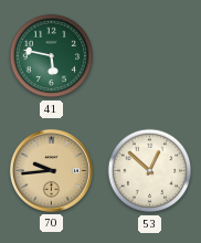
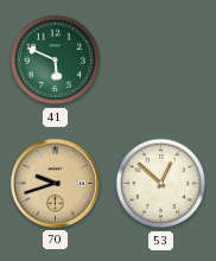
41: 5:47 -> 5:49 (56, 61)
70: 9:44 -> 9:42 (55, 183)
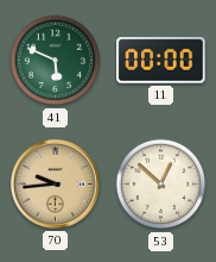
11: none -> 00:00 (161, 61)
70: 9:42 -> 9:44 (55, 183)
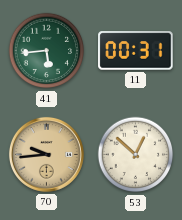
41: 5:49 -> 5:44 (47, 51)
11: 00:00 -> 00:31 (136, 51)
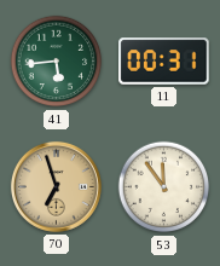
70: 9:44 -> 6:57 (56, 186)
53: 12:52 -> 11:54 (164, 187)
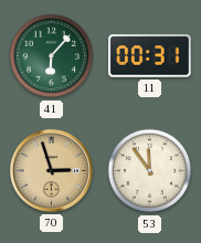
41: 5:44 -> 6:07 (52, 56)
70: 6:57 -> 2:57 (51, 170)
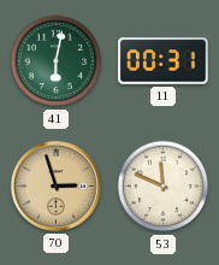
41: 6:07 -> 6:02 (57, 61)
53: 11:54 -> 11:49 (164, 187)
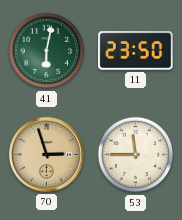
11: 00:31 -> 23:50 (136, 51)
53: 11:49 -> 11:45 (136, 155)
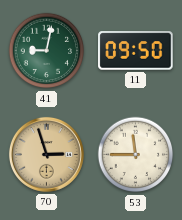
41: 6:02 -> 9:02 (47, 51)
11: 23:50 -> 09:50 (136, 51)
